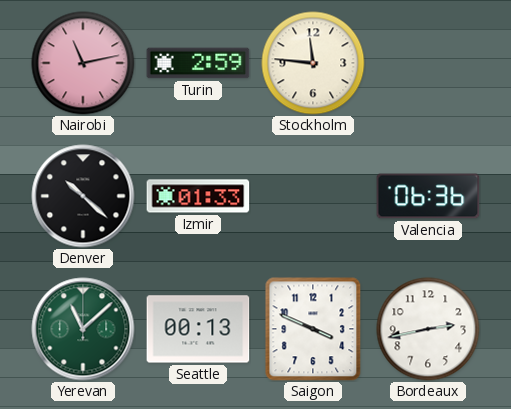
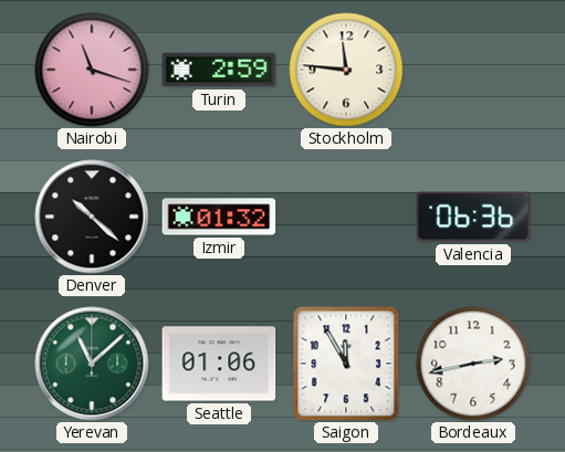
Nairobi: 11:13 -> 11:18 (92, 70)
Izmir: 01:33 -> 01:32 (219, 217)
Seattle: 00:13 -> 01:06 (219, 364)
Saigon: 3:49 -> 11:55 (346, 364)
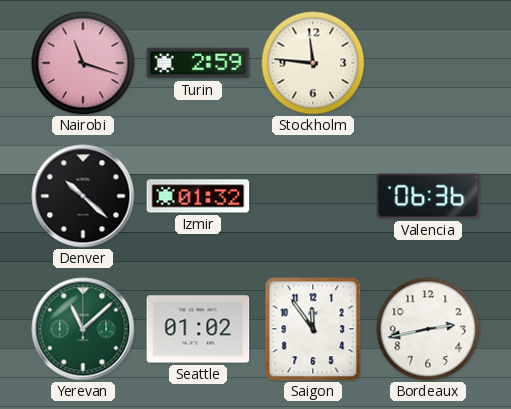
Seattle: 01:06 -> 01:02 (198, 329)
Saigon: 11:55 -> 11:54 (313, 329)
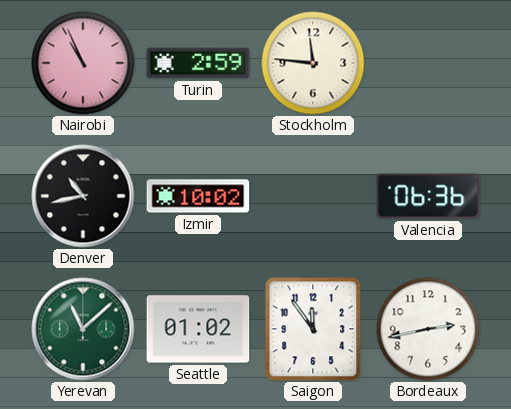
Nairobi: 11:18 -> 10:56 (83, 63)
Denver: 10:22 -> 10:43 (83, 196)
Izmir: 01:32 -> 10:02 (198, 196)
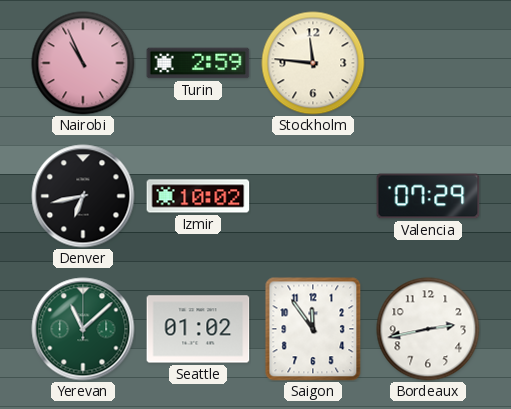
Denver: 10:43 -> 6:43 (83, 196)
Valencia: 06:36 -> 07:29 (428, 196)
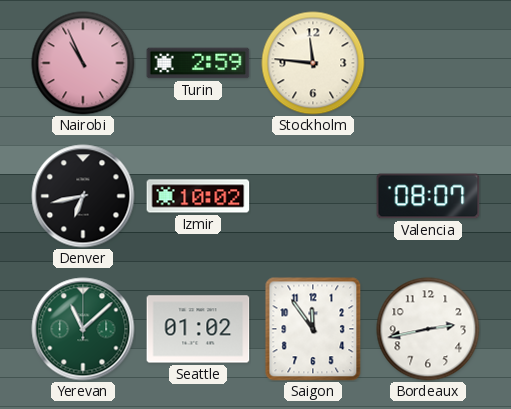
Valencia: 07:29 -> 08:07 (428, 196)
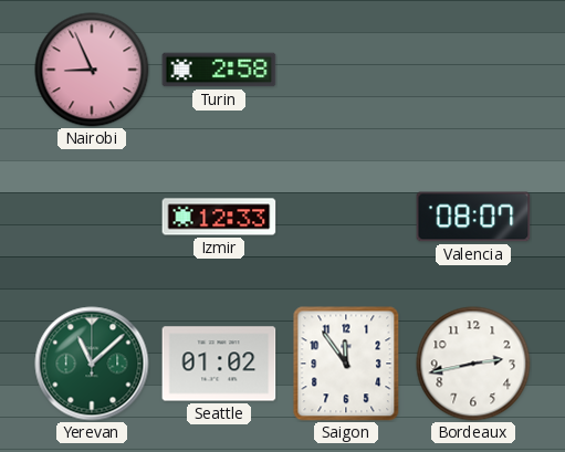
Nairobi: 10:56 -> 8:56 (92, 70)
Turin: 2:59 -> 2:58 (219, 70)
Stockholm: 11:46 -> none (313, 63)
Denver: 6:43 -> none (83, 196)
Izmir: 10:02 -> 12:33 (219, 217)
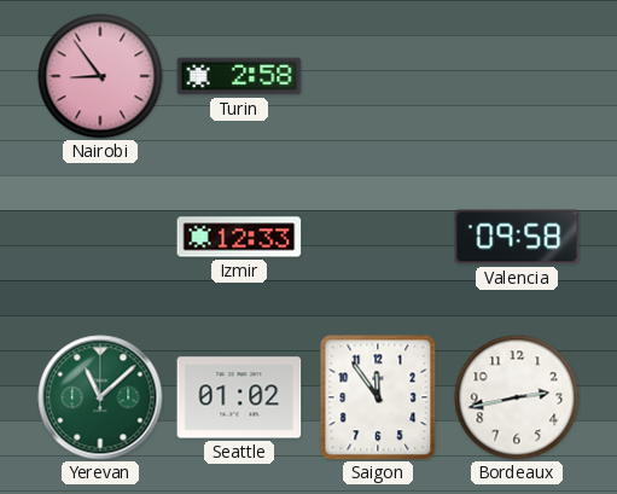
Nairobi: 8:56 -> 8:54 (100, 76)
Valencia: 08:07 -> 09:58 (517, 237)
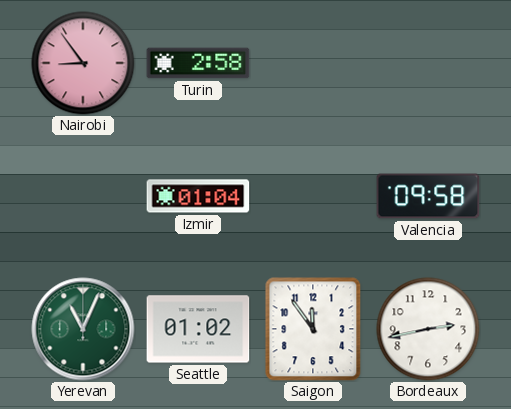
Izmir: 12:33 -> 01:04 (198, 196)
Yerevan: 11:08 -> 11:04 (83, 329)
